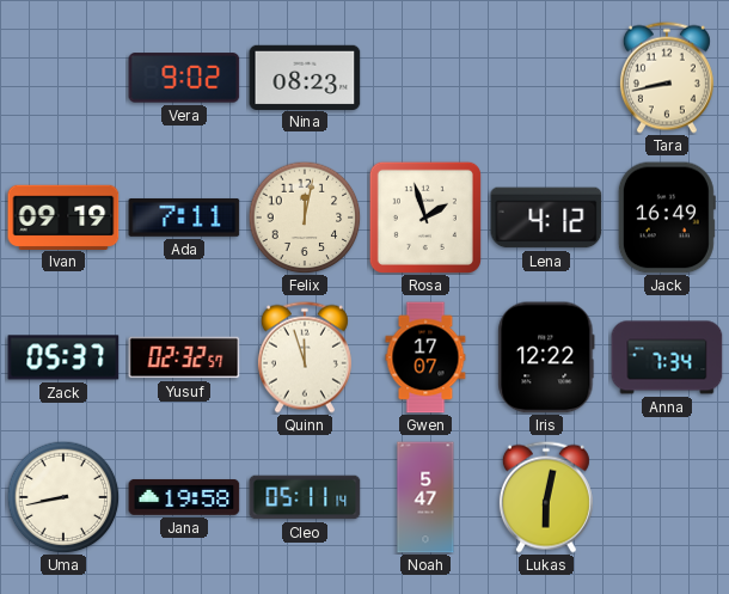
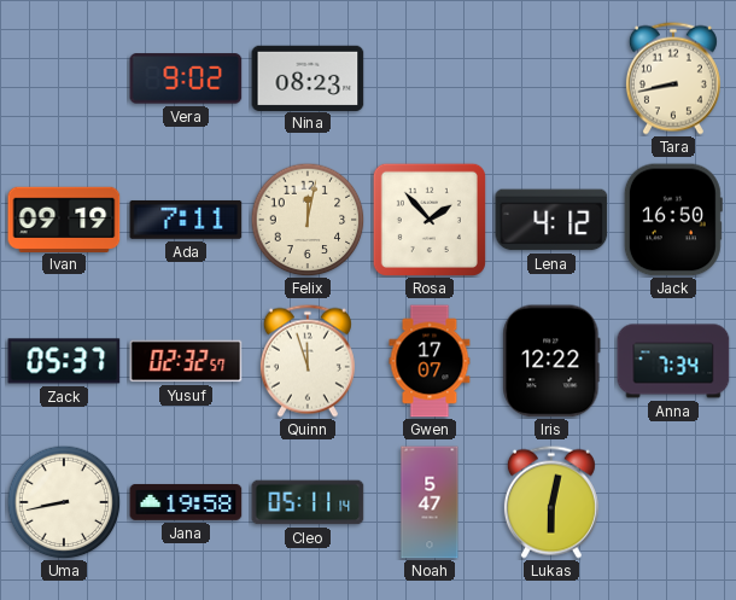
Rosa: 1:57 -> 1:53 (430, 220)
Jack: 16:49 -> 16:50 (673, 220)
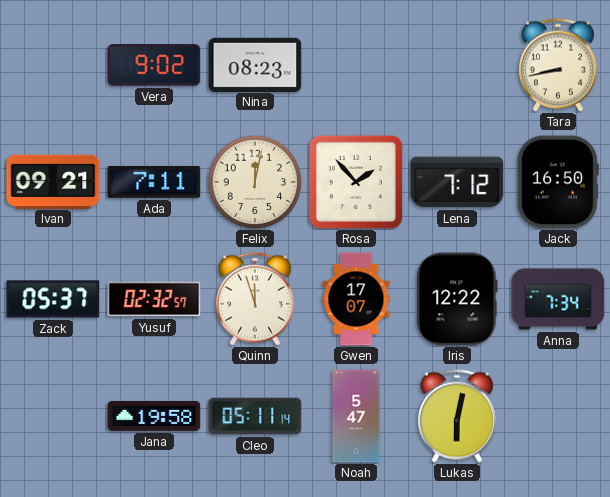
Ivan: 09:19 -> 09:21 (53, 181)
Lena: 4:12 -> 7:12 (457, 182)
Uma: 8:43 -> none (64, 502)
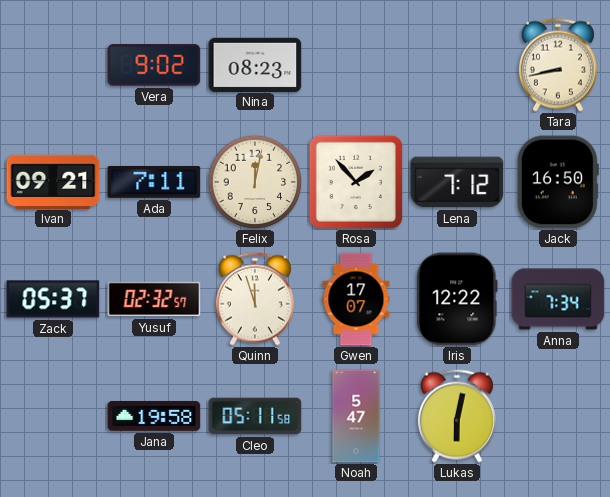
Cleo: 05:11:14 -> 05:11:58 (255, 416)
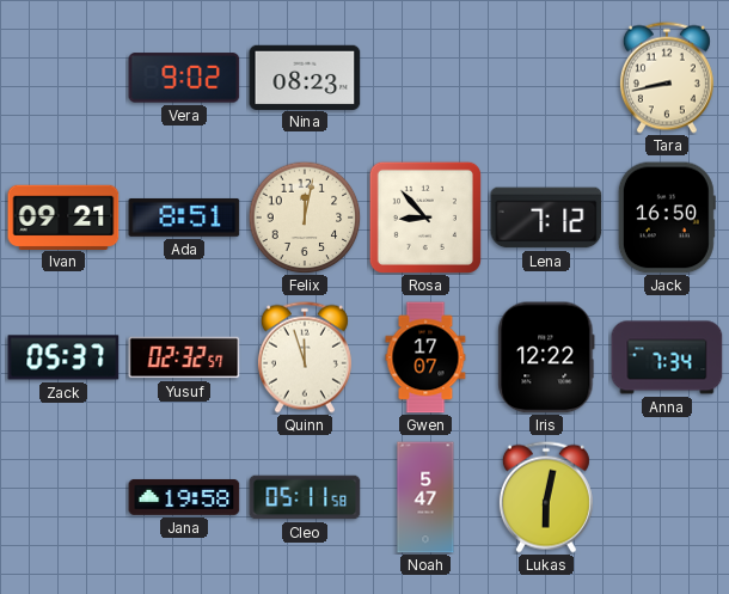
Ada: 7:11 -> 8:51 (184, 218)
Rosa: 1:53 -> 8:53 (425, 218)
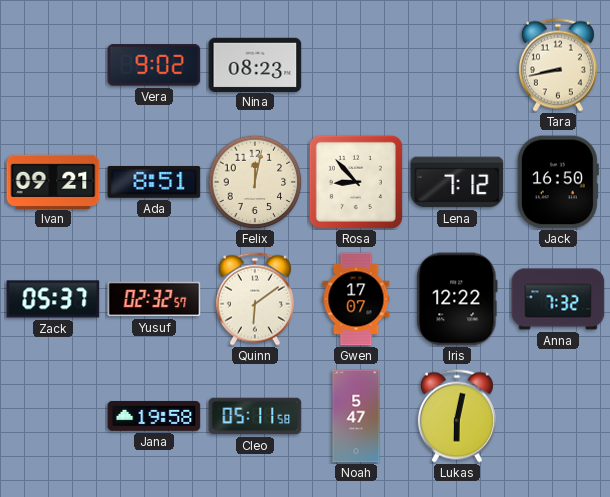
Quinn: 11:57 -> 6:09 (255, 299)
Anna: 7:34 -> 7:32 (558, 299)
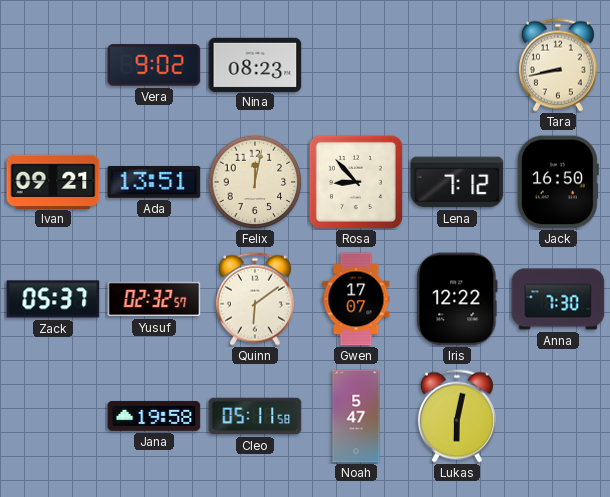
Ada: 8:51 -> 13:51 (154, 182)
Anna: 7:32 -> 7:30 (558, 299)
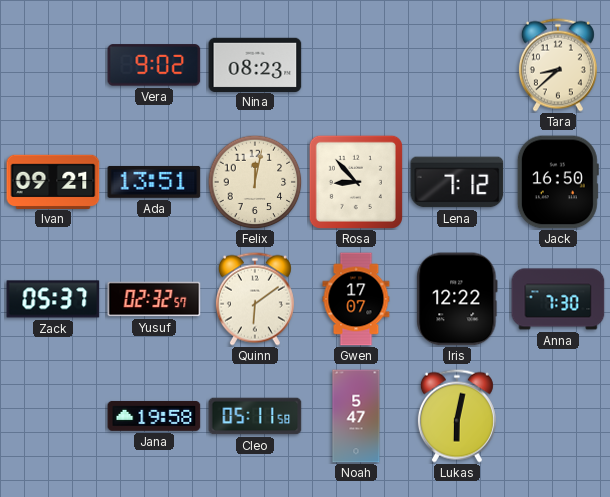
Tara: 8:43 -> 8:38 (558, 65)
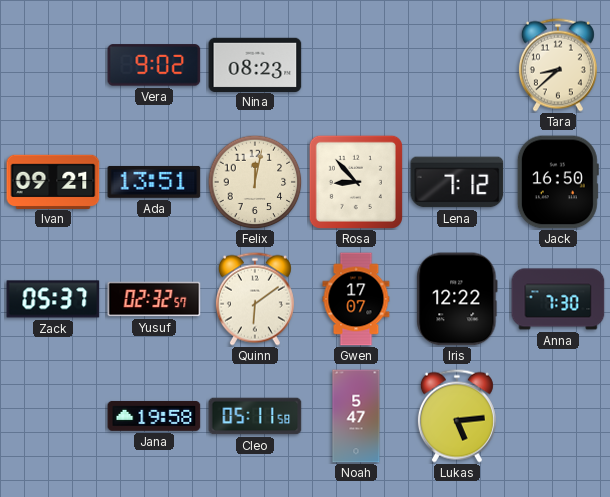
Lukas: 6:02 -> 5:14 (457, 416)
